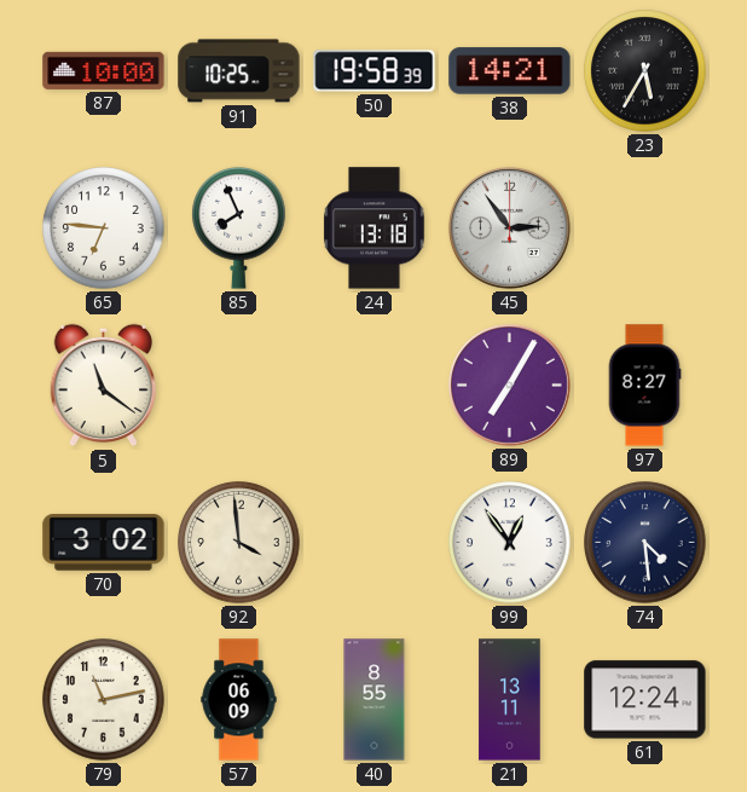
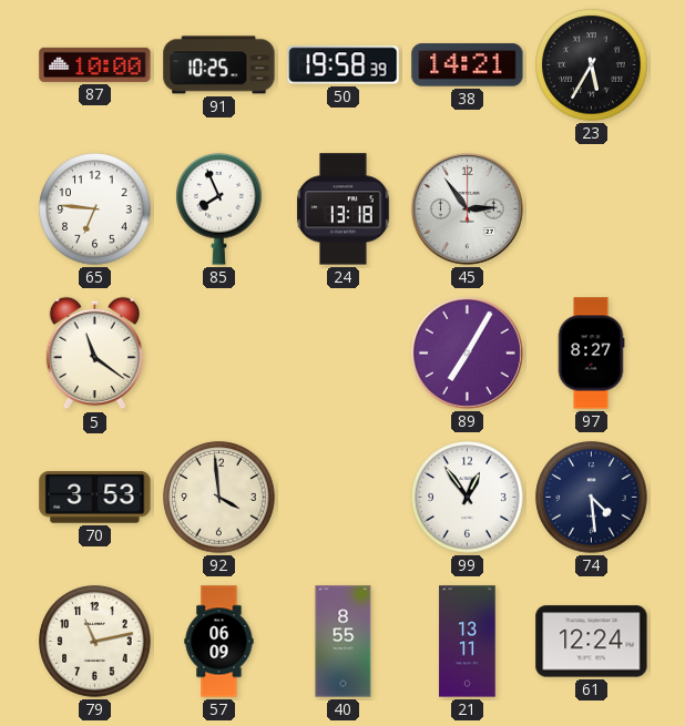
70: 3:02 -> 3:53 (95, 498)
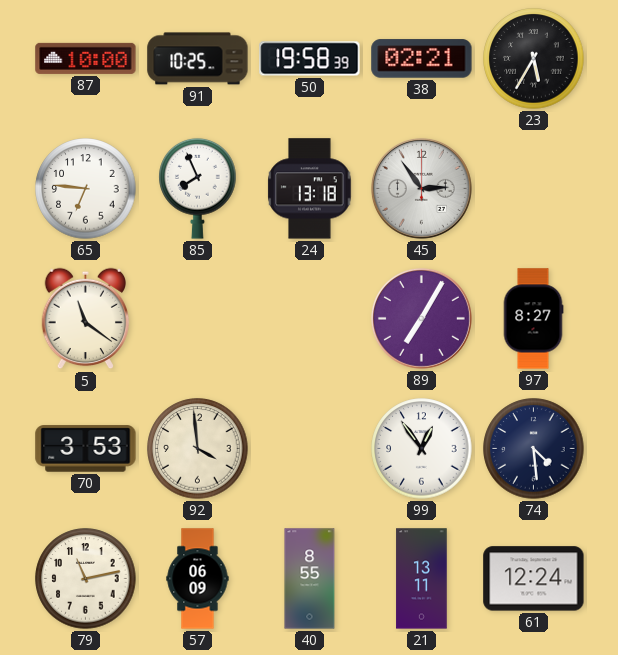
38: 14:21 -> 02:21 (422, 59)
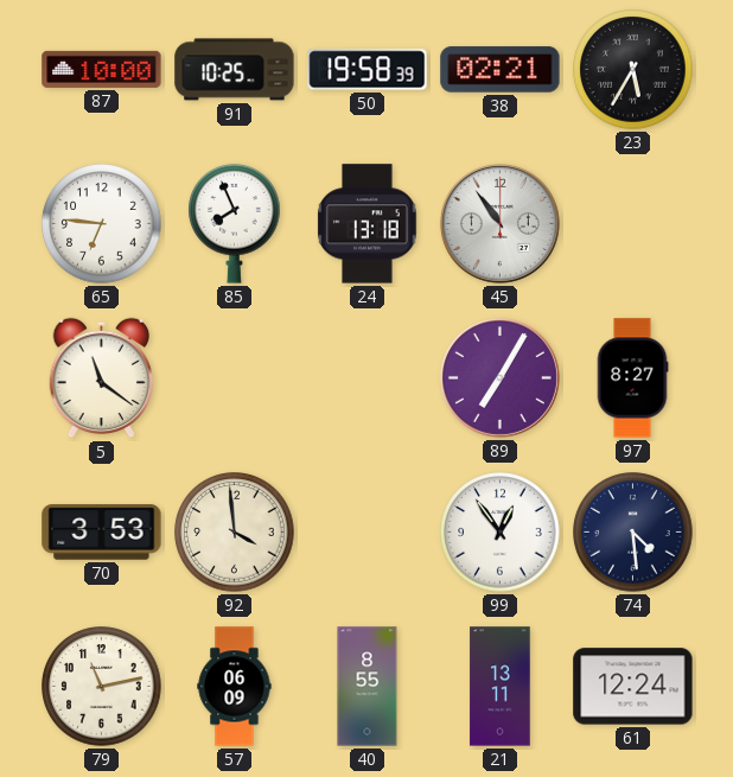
45: 2:54 -> 10:54 (499, 223)
